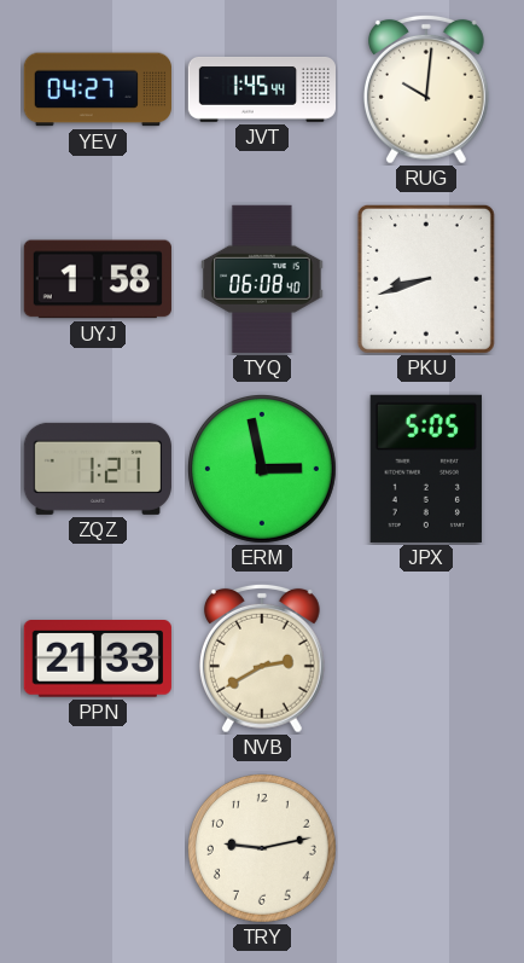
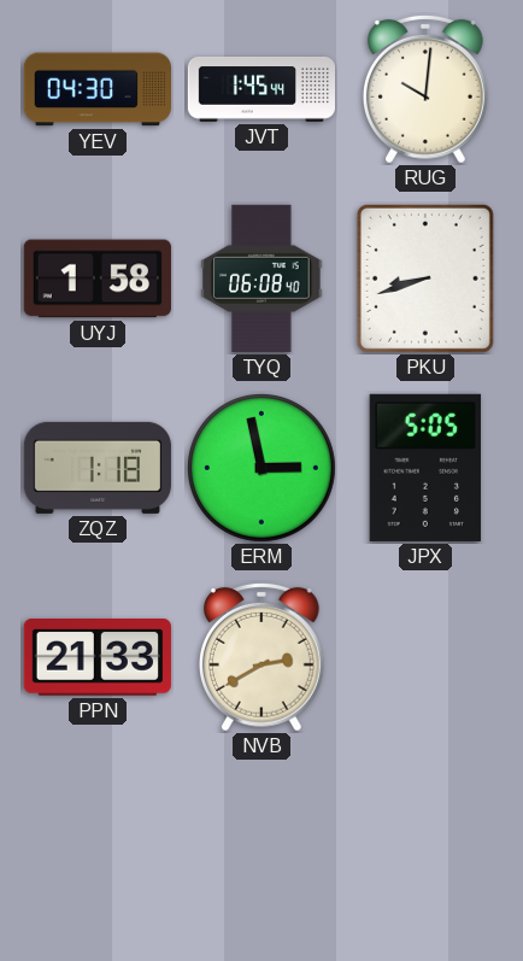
YEV: 04:27 -> 04:30 (98, 89)
ZQZ: 1:21 -> 1:18 (98, 468)
TRY: 9:13 -> none (262, 848)
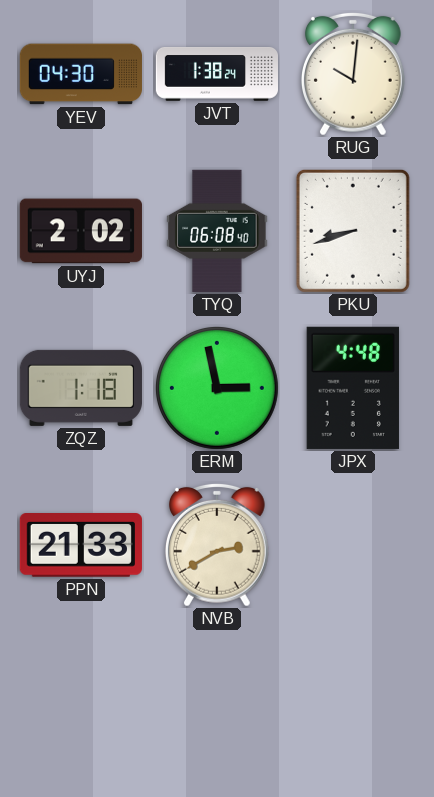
JVT: 1:45 -> 1:38 (216, 75)
UYJ: 1:58 -> 2:02 (81, 231)
JPX: 5:05 -> 4:48 (352, 388)
